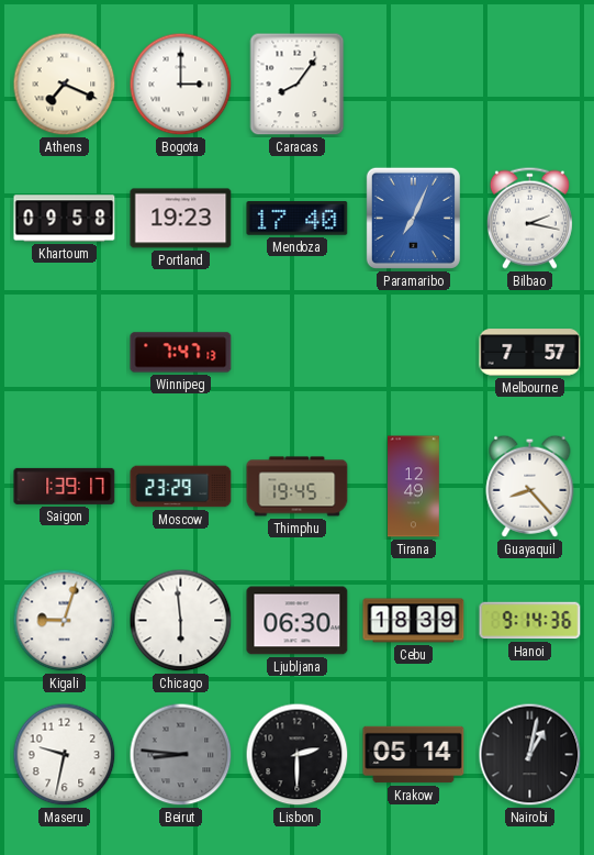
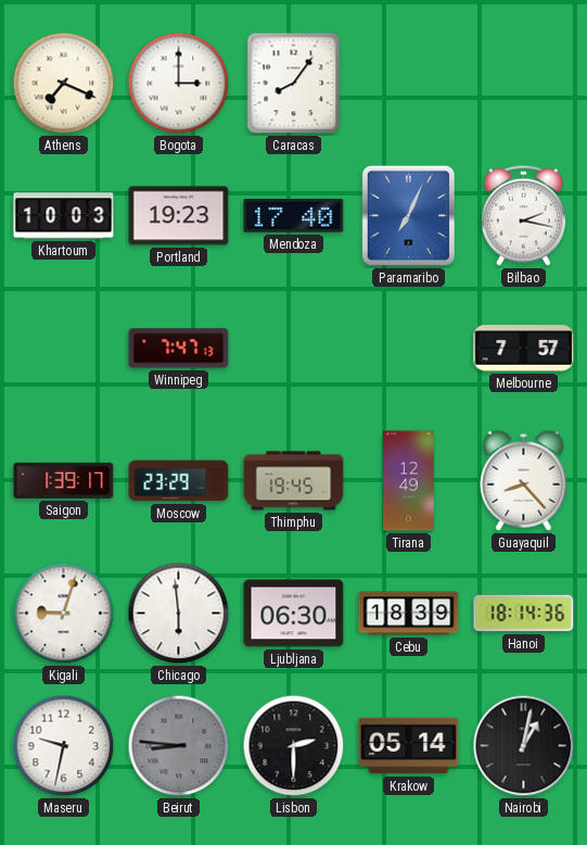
Khartoum: 09:58 -> 10:03 (64, 216)
Hanoi: 9:14 -> 18:14 (524, 614)
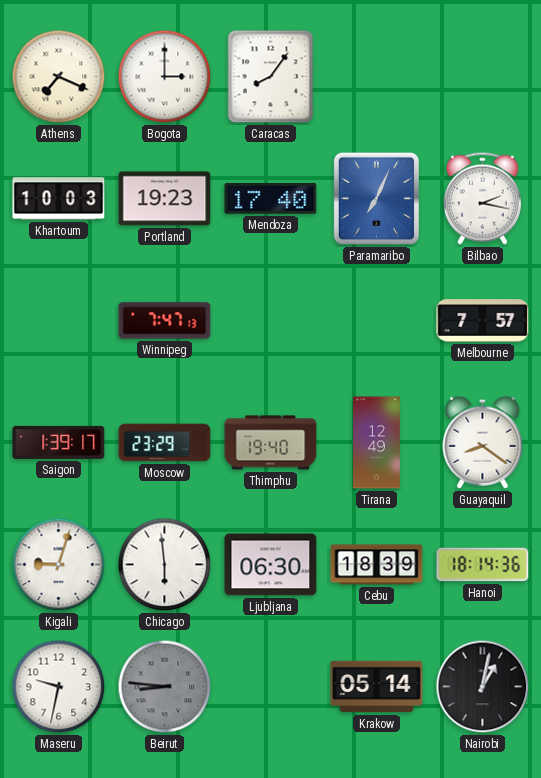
Thimphu: 19:45 -> 19:40 (271, 443)
Guayaquil: 8:23 -> 8:21 (483, 442)
Lisbon: 2:30 -> none (294, 746)
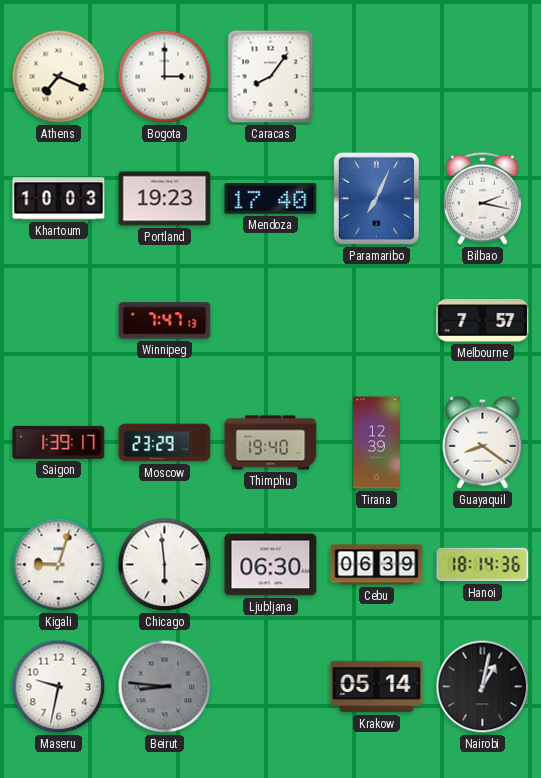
Tirana: 12:49 -> 12:39 (377, 443)
Cebu: 18:39 -> 06:39 (377, 565)
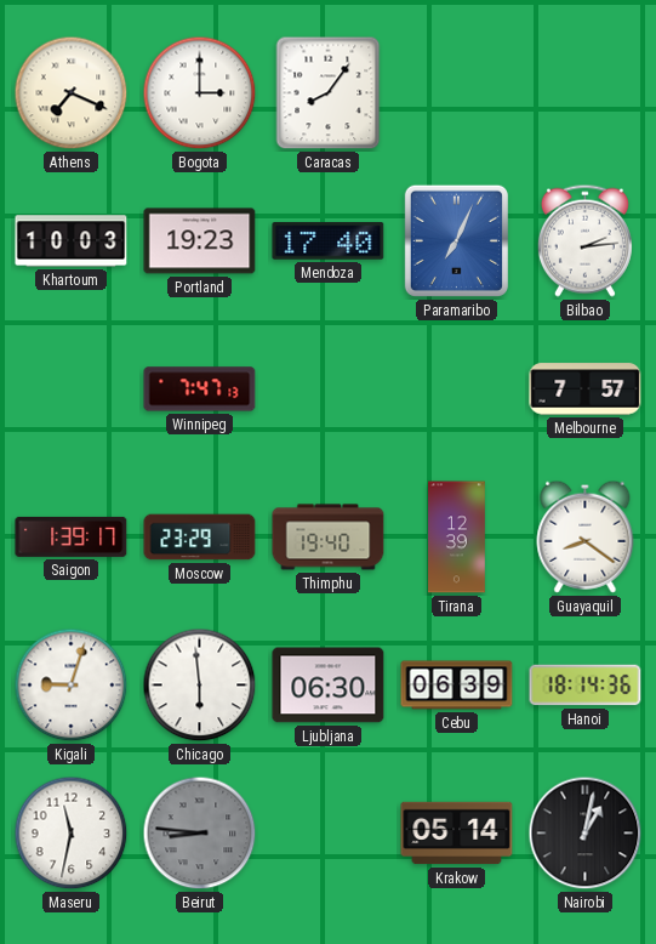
Bilbao: 2:17 -> 2:14 (584, 240)
Maseru: 9:32 -> 11:32 (72, 834)
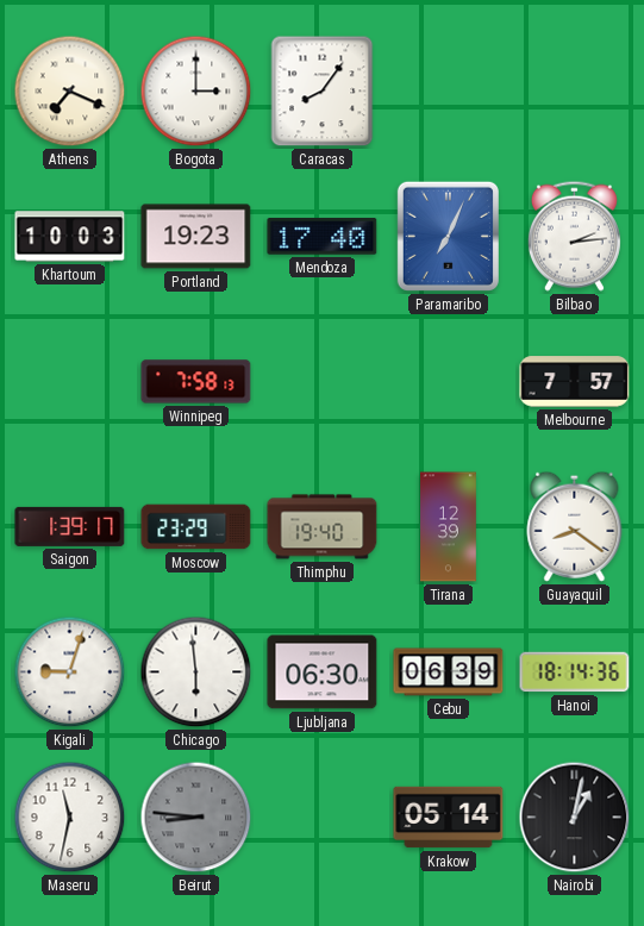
Winnipeg: 7:47 -> 7:58 (196, 382)
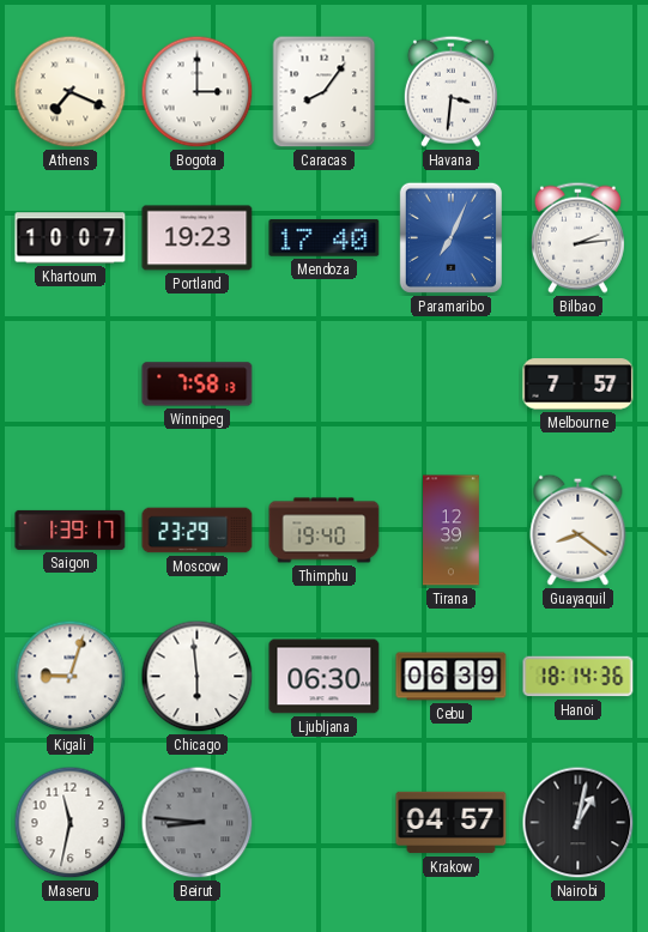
Havana: none -> 3:31 (450, 91)
Khartoum: 10:03 -> 10:07 (71, 238)
Krakow: 05:14 -> 04:57 (452, 823)
